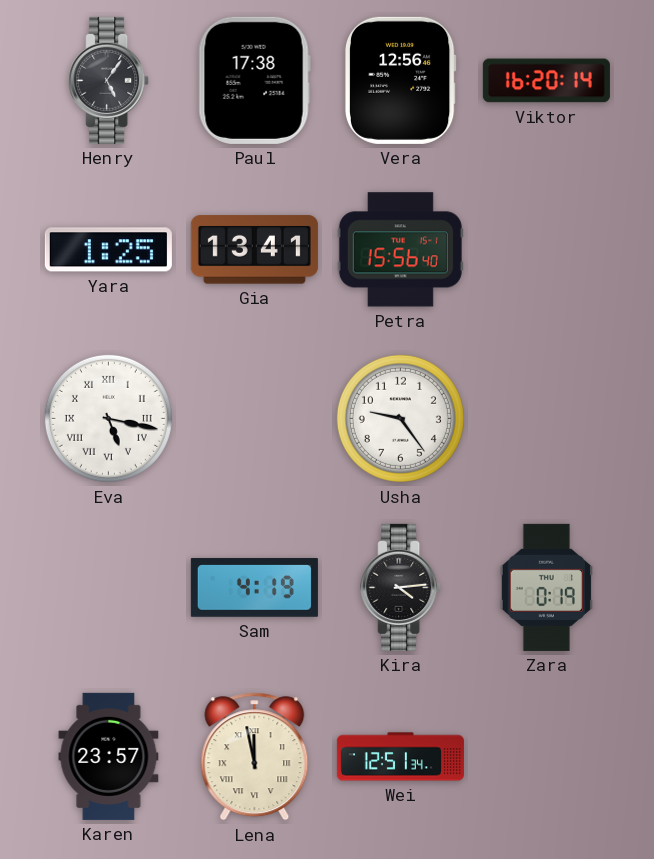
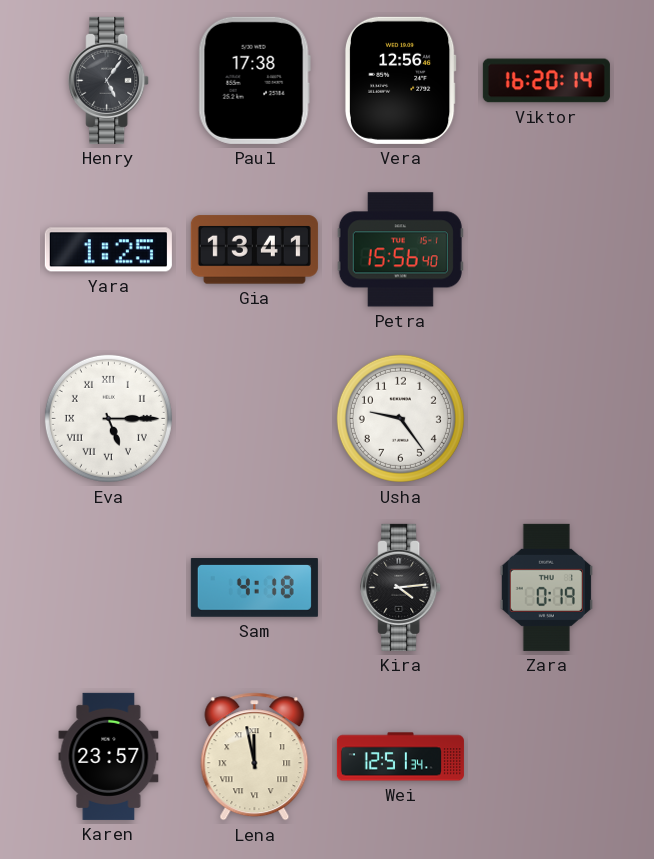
Eva: 5:17 -> 5:15 (108, 418)
Sam: 4:19 -> 4:18 (254, 588)
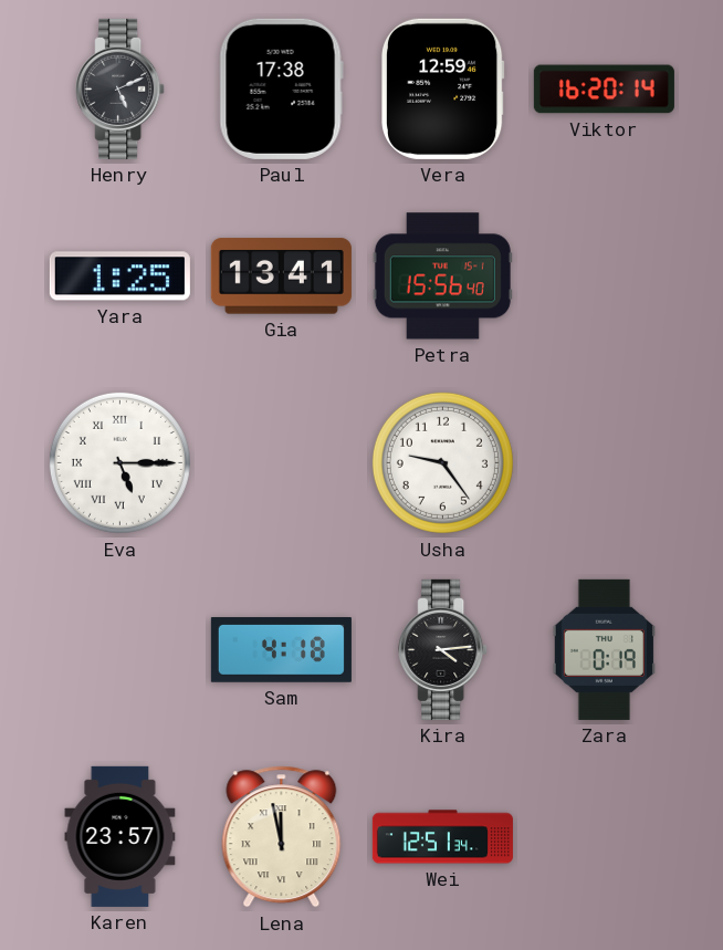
Henry: 5:06 -> 5:11 (120, 88)
Vera: 12:56 -> 12:59 (442, 88)
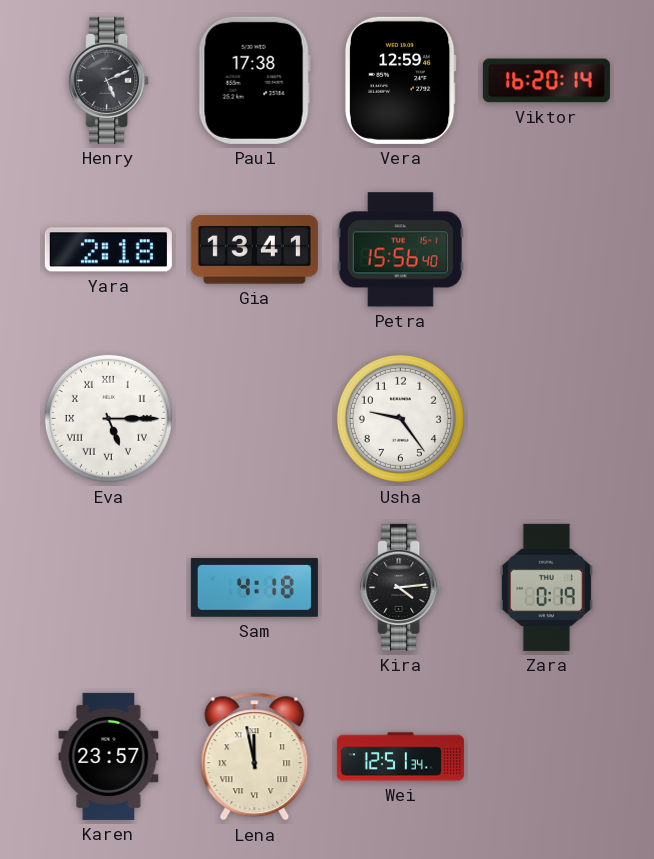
Yara: 1:25 -> 2:18 (108, 250)
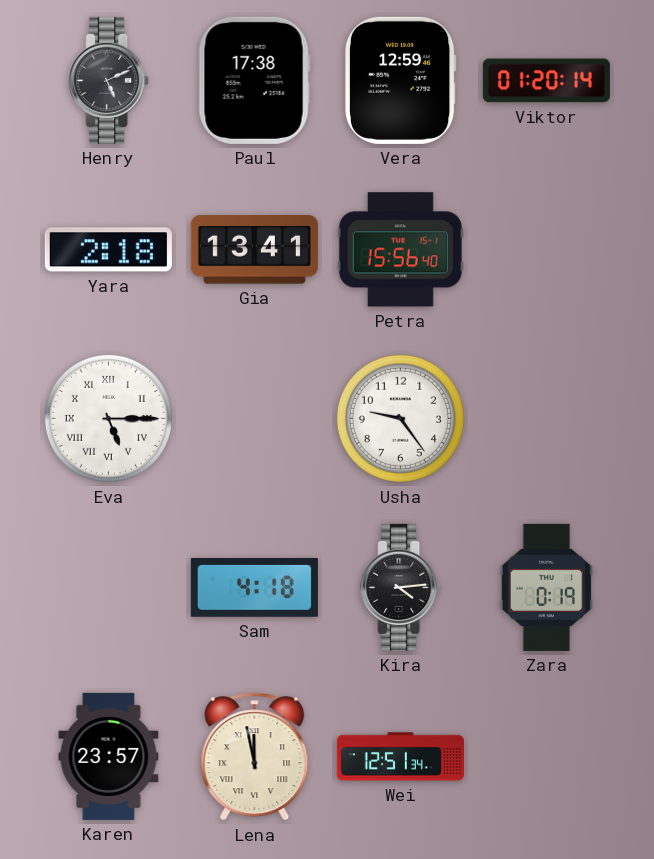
Viktor: 16:20 -> 01:20 (546, 81)
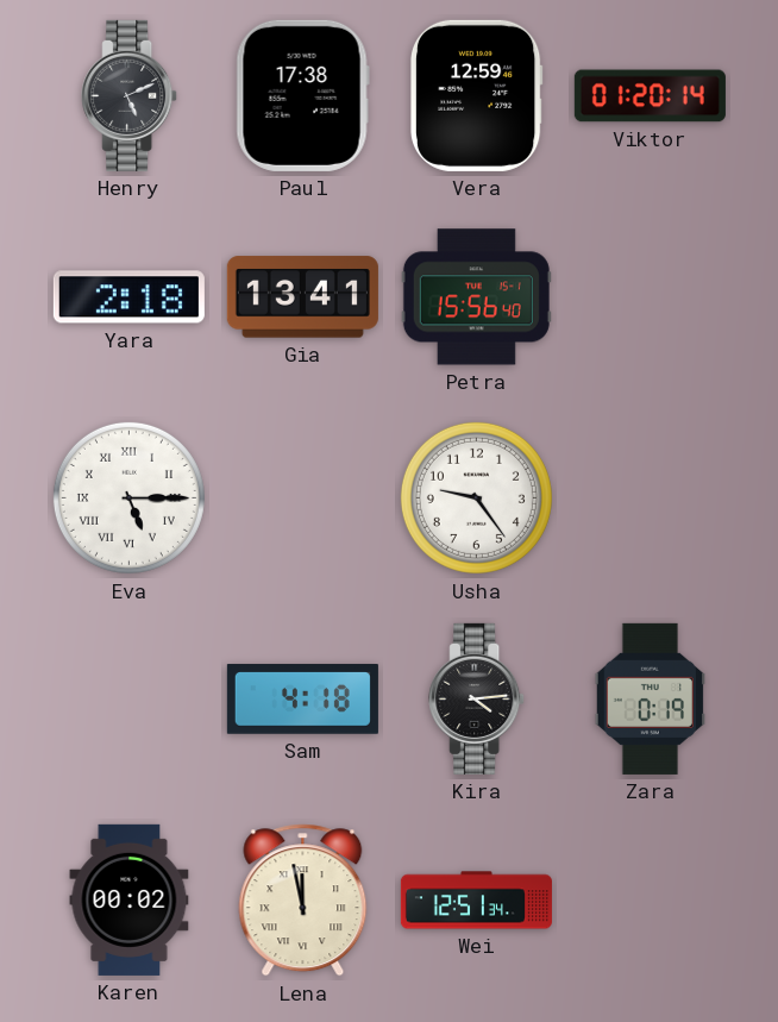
Karen: 23:57 -> 00:02 (130, 899)
